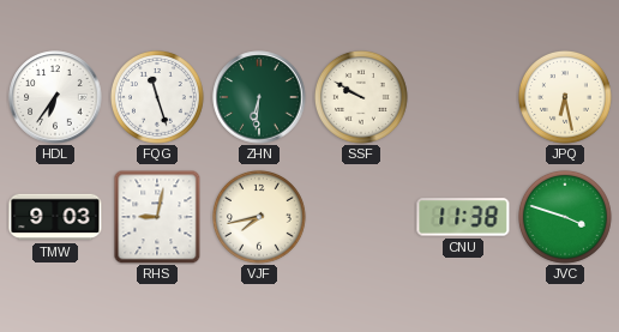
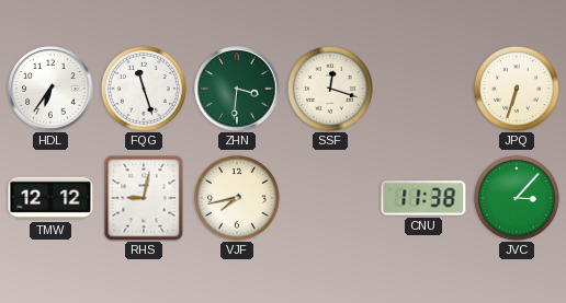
ZHN: 6:31 -> 3:31 (237, 89)
SSF: 9:50 -> 12:18 (330, 89)
JPQ: 6:28 -> 6:33 (517, 89)
TMW: 9:03 -> 12:12 (50, 198)
JVC: 3:48 -> 3:07 (517, 198)
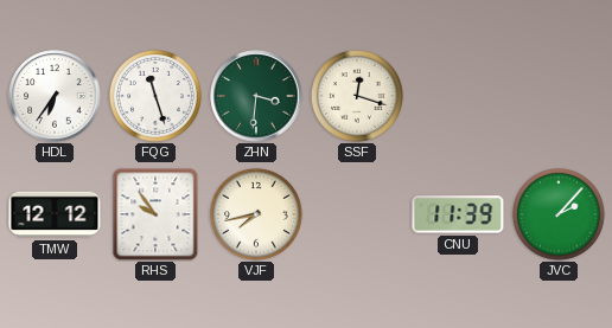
JPQ: 6:33 -> none (517, 89)
RHS: 9:02 -> 9:54 (155, 214)
CNU: 11:38 -> 11:39 (458, 214)
JVC: 3:07 -> 2:07 (559, 214)
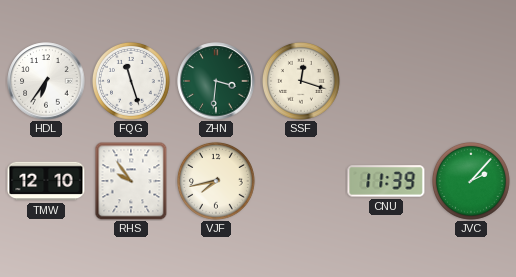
TMW: 12:12 -> 12:10 (46, 181)
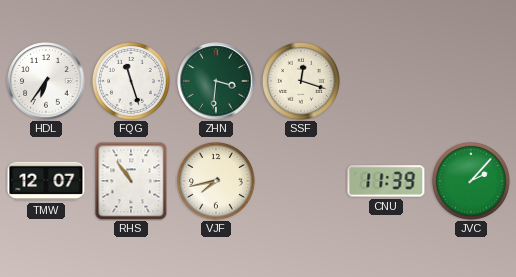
TMW: 12:10 -> 12:07 (46, 181)
RHS: 9:54 -> 10:54 (131, 181)
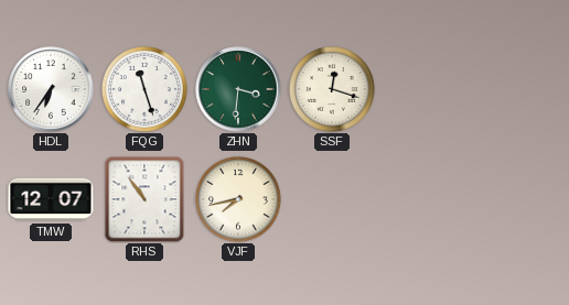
CNU: 11:39 -> none (386, 181)
JVC: 2:07 -> none (471, 181)
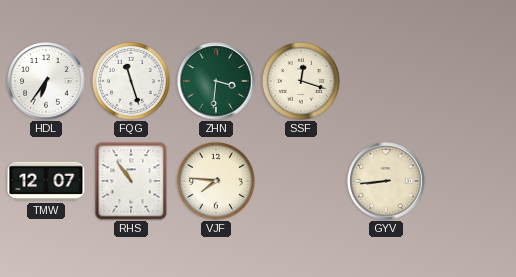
VJF: 7:43 -> 7:46 (216, 181)
GYV: none -> 8:44 (386, 181)
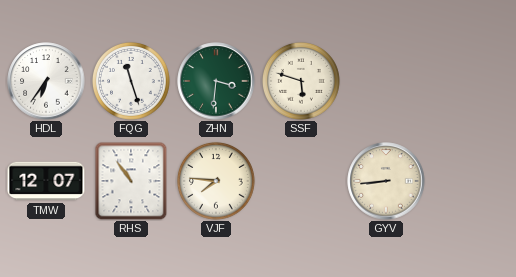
SSF: 12:18 -> 5:48 (301, 81)
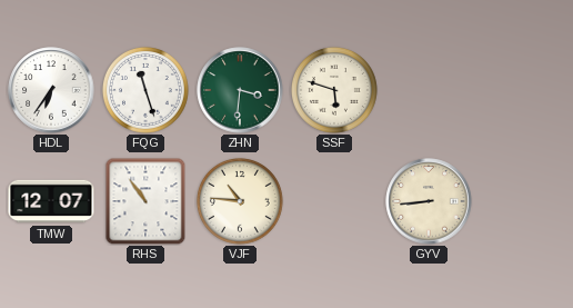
VJF: 7:46 -> 10:46 (240, 201)
